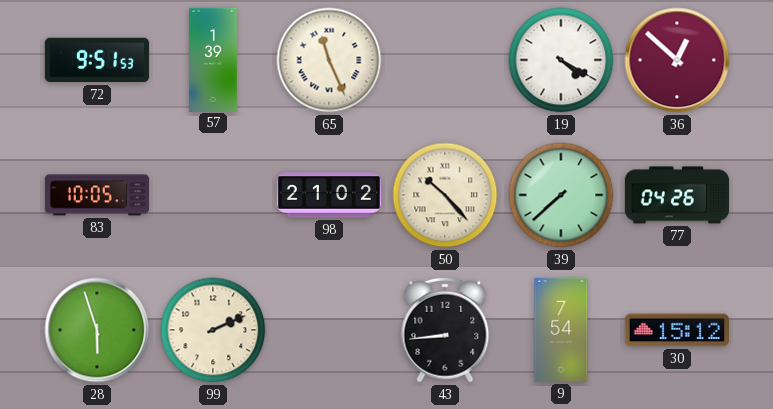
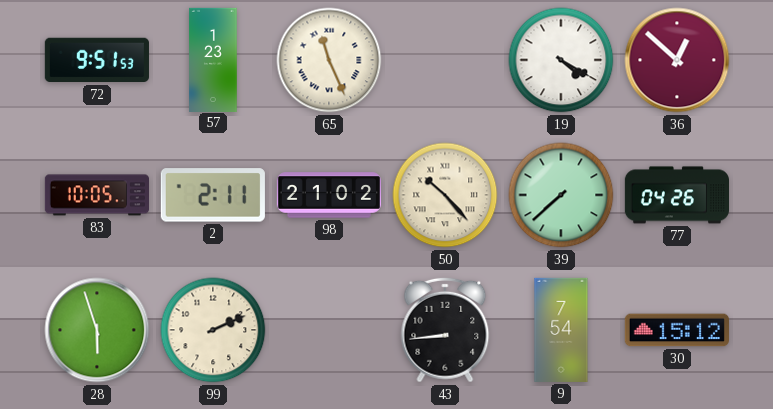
57: 1:39 -> 1:23 (213, 59)
2: none -> 2:11 (213, 195)
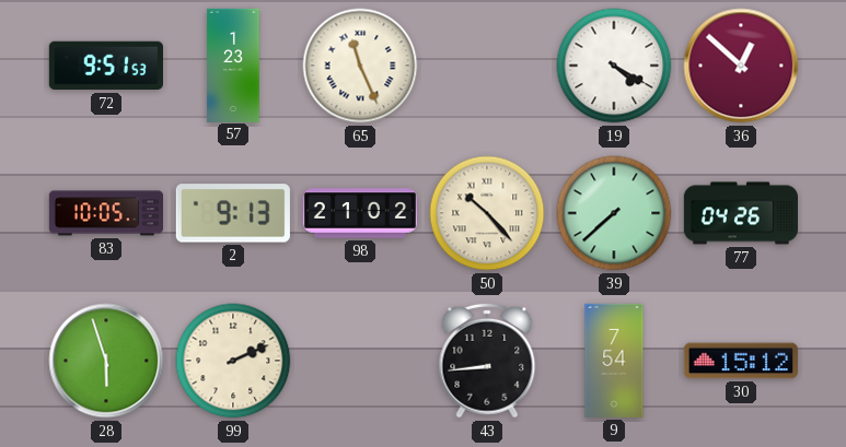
2: 2:11 -> 9:13 (233, 213)
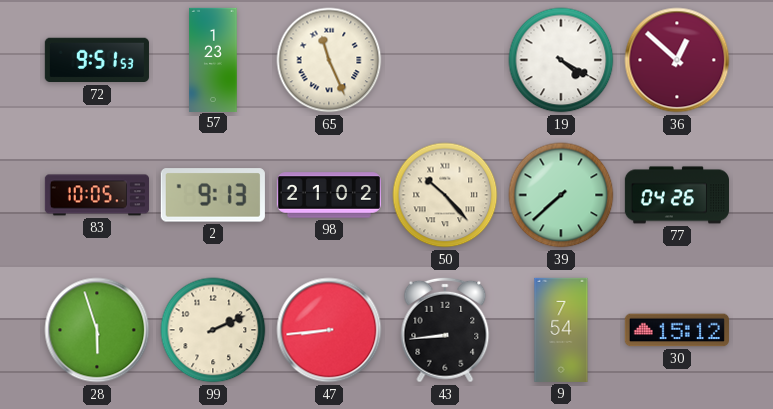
47: none -> 8:44 (329, 330)
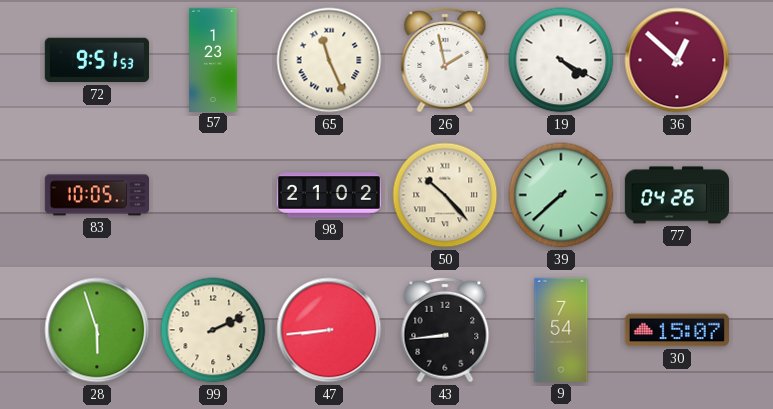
26: none -> 1:58 (445, 60)
2: 9:13 -> none (213, 195)
30: 15:12 -> 15:07 (677, 330)
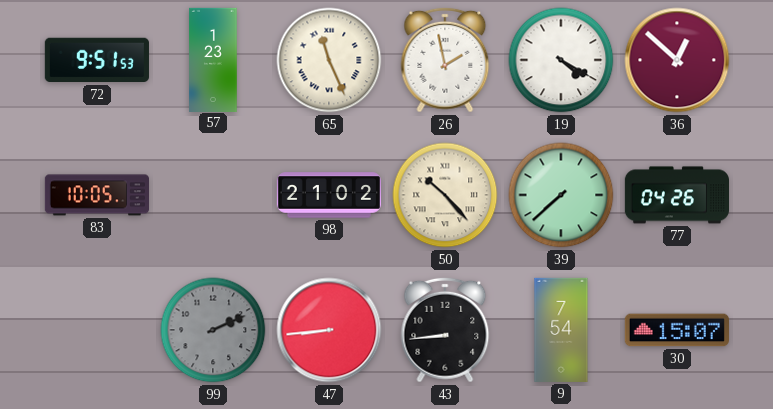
28: 5:57 -> none (97, 330)
99 dial: cream -> grey (213, 330)
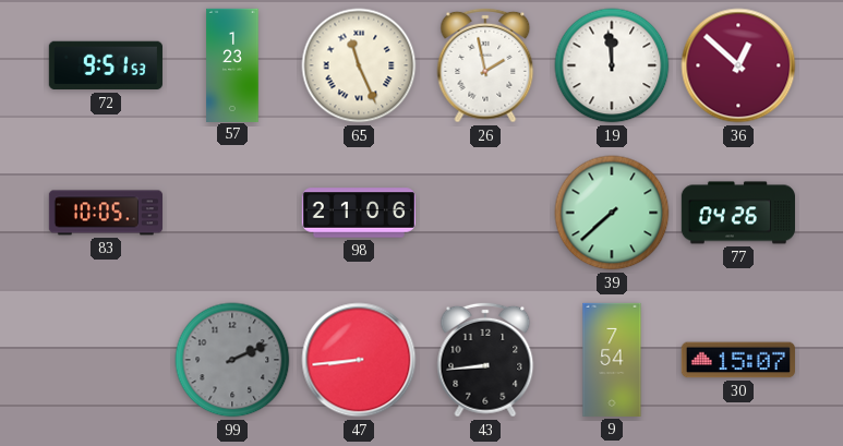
19: 4:20 -> 11:59 (612, 65)
98: 21:02 -> 21:06 (358, 213)
50: 10:23 -> none (445, 195)
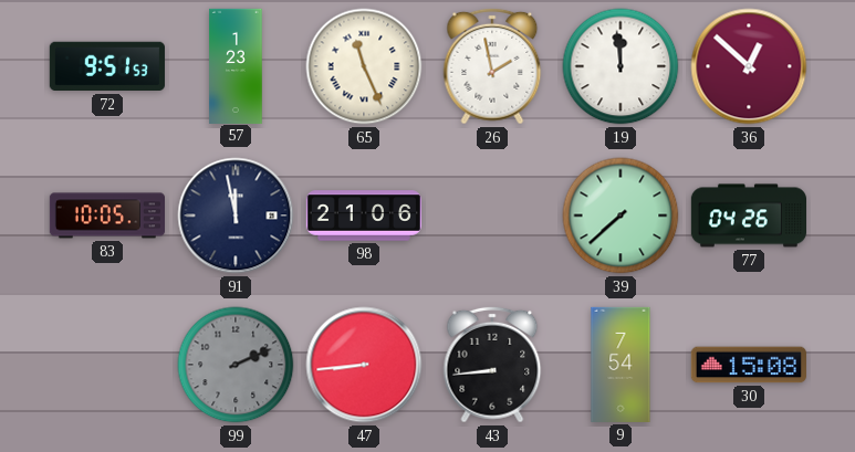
91: none -> 11:58 (236, 216)
30: 15:07 -> 15:08 (749, 365)
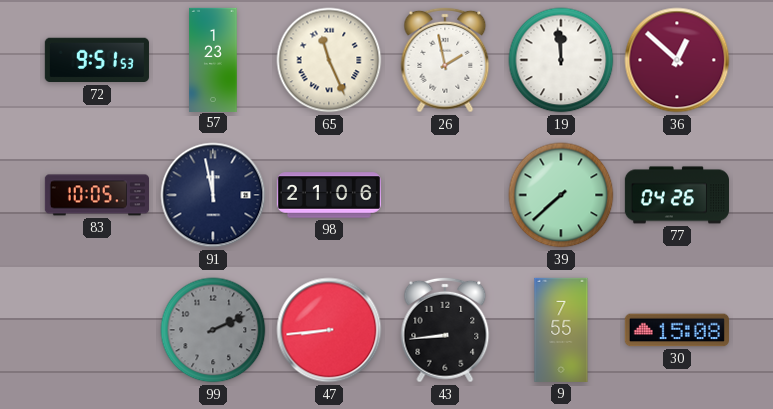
9: 7:54 -> 7:55 (561, 330)
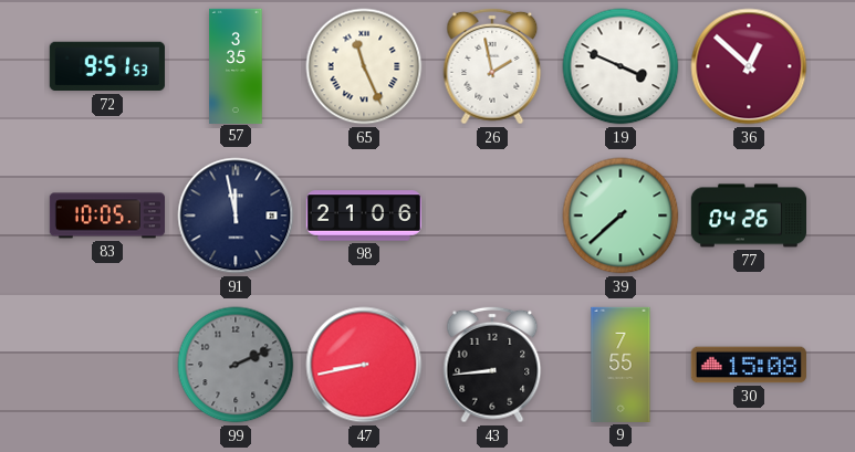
57: 1:23 -> 3:35 (236, 65)
19: 11:59 -> 3:49 (621, 66)
47: 8:44 -> 8:43 (364, 365)
